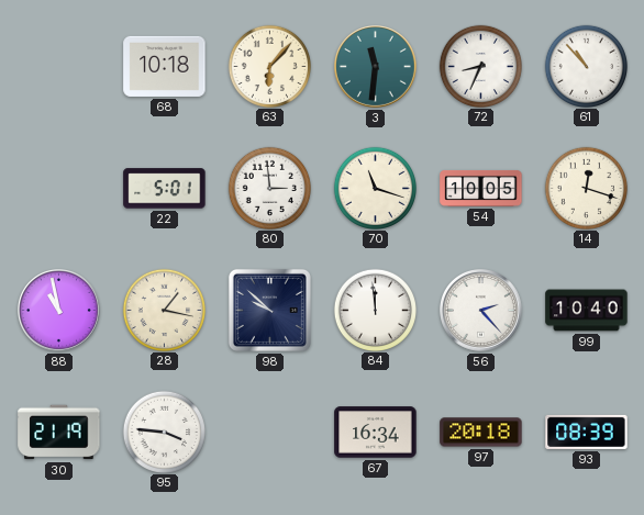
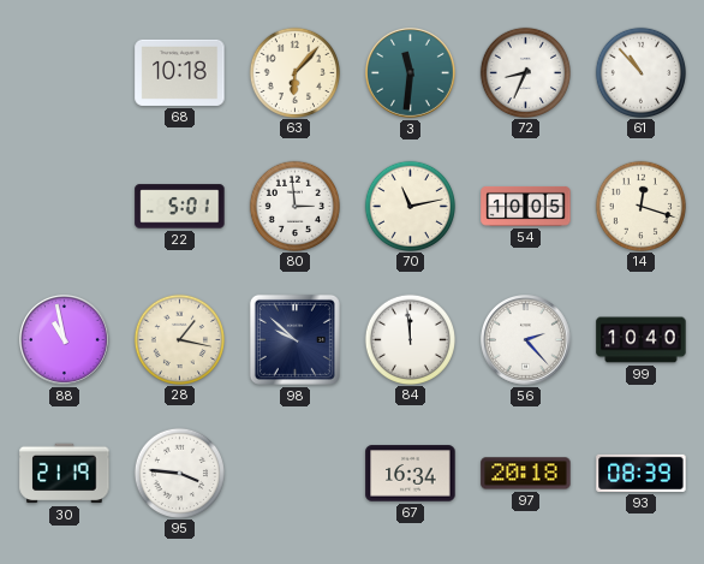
70: 11:18 -> 11:13 (410, 206)
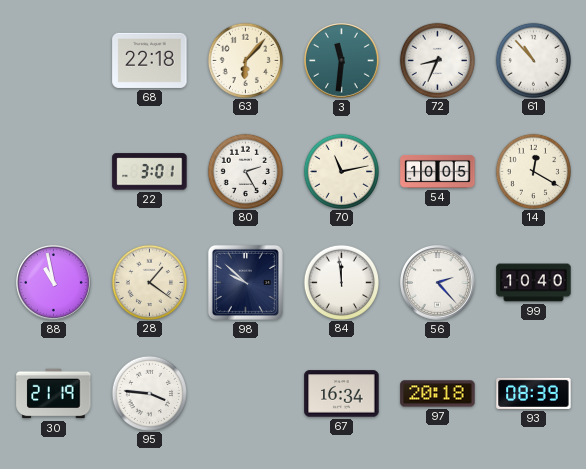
68: 10:18 -> 22:18 (150, 60)
22: 5:01 -> 3:01 (150, 172)
80: 2:59 -> 2:25 (245, 171)
14: 12:18 -> 12:20 (533, 171)
28: 1:17 -> 1:21 (149, 282)
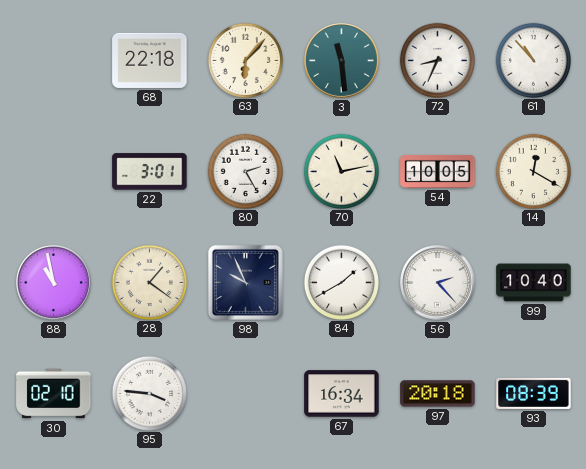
3: 11:31 -> 11:29 (342, 61)
98: 9:52 -> 9:56 (245, 282)
84: 11:59 -> 1:40 (341, 282)
30: 21:19 -> 02:10 (54, 394)
